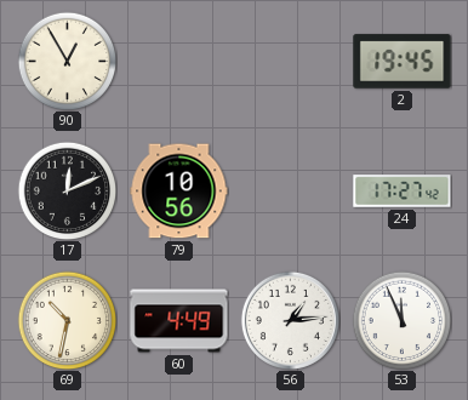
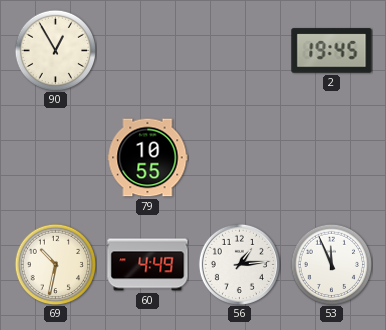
17: 12:11 -> none (67, 190)
79: 10:56 -> 10:55 (148, 158)
24: 17:27 -> none (403, 192)
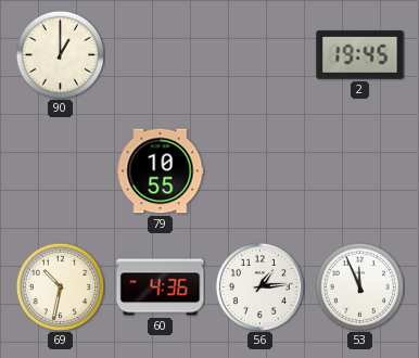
90: 12:55 -> 1:00 (60, 54)
60: 4:49 -> 4:36 (161, 287)
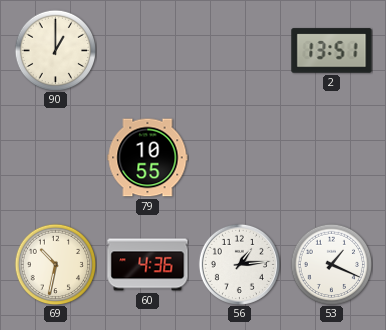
2: 19:45 -> 13:51 (332, 51)
53: 11:56 -> 1:19 (331, 264)
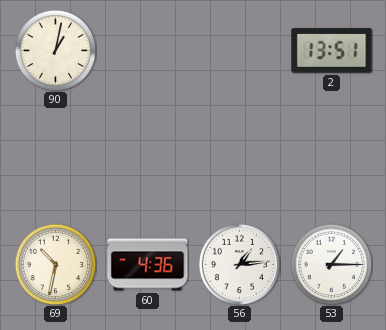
90: 1:00 -> 1:02 (55, 50)
79: 10:55 -> none (148, 158)
53: 1:19 -> 1:15 (331, 264)
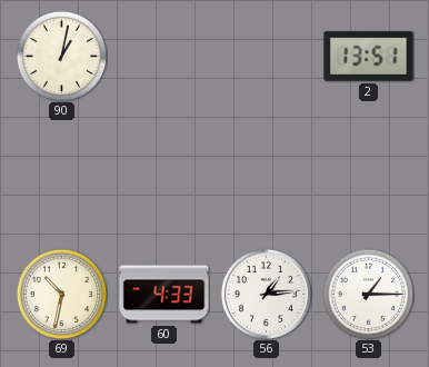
60: 4:36 -> 4:33 (164, 295)
